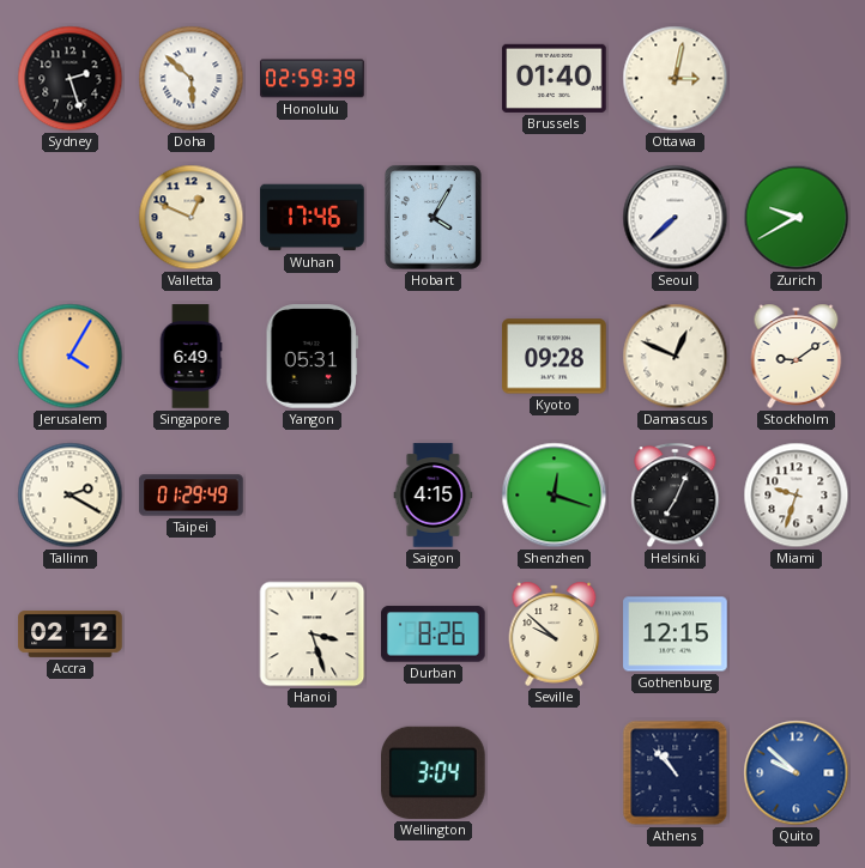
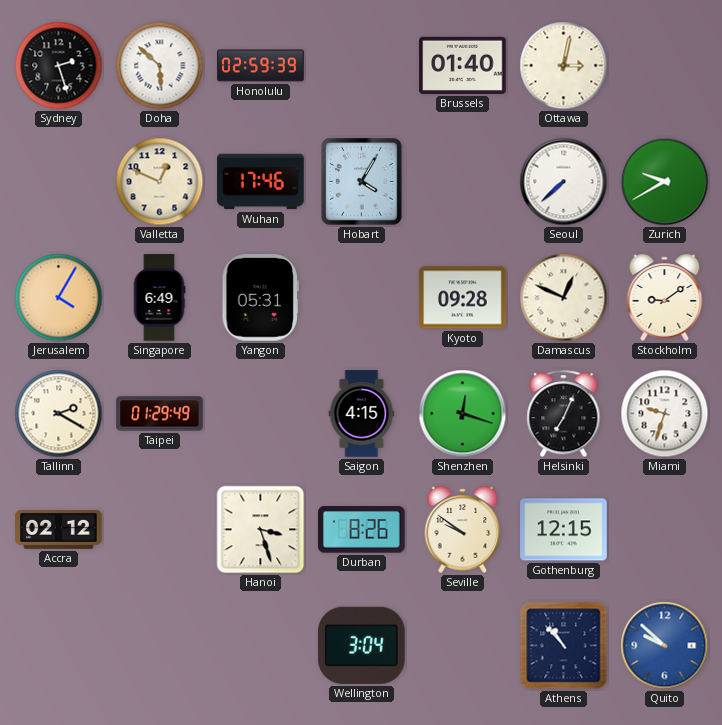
Seville: 9:52 -> 9:51 (463, 529)
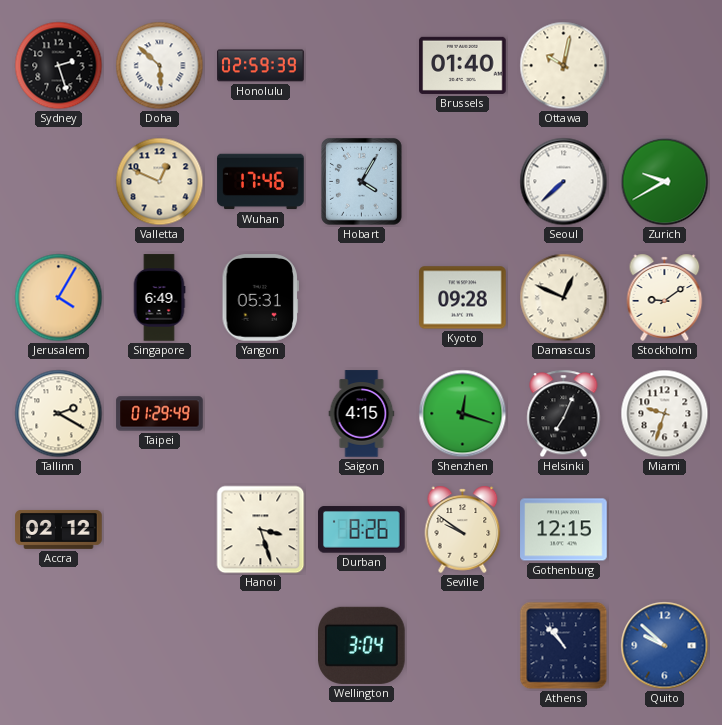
Ottawa: 3:02 -> 10:02 (564, 66)
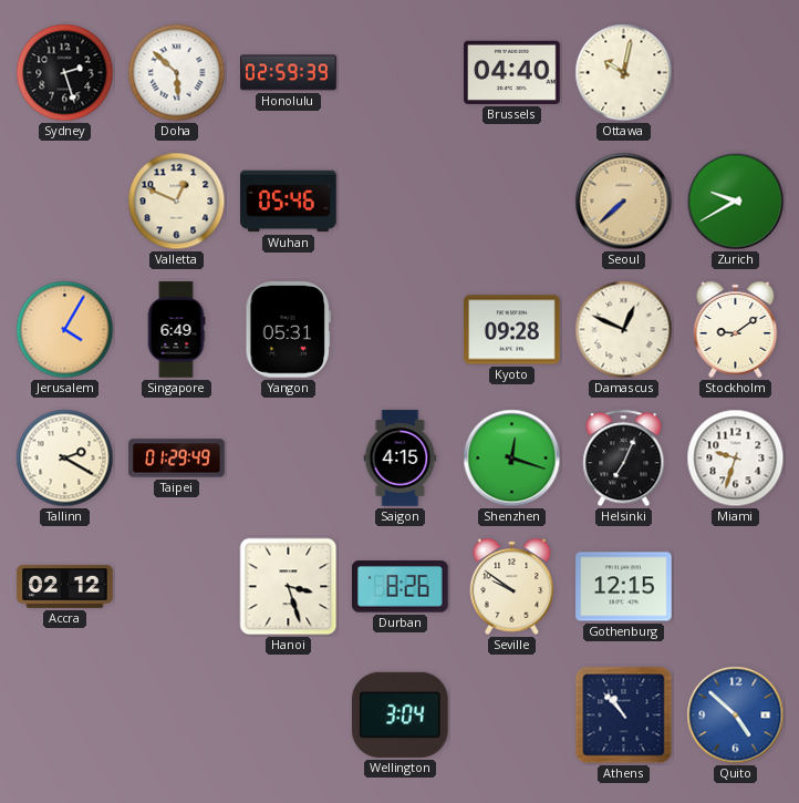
Brussels: 01:40 -> 04:40 (512, 72)
Wuhan: 17:46 -> 05:46 (289, 202)
Hobart: 4:05 -> none (361, 181)
Seoul dial: white -> champagne (624, 202)
Quito: 9:52 -> 4:52 (736, 716)
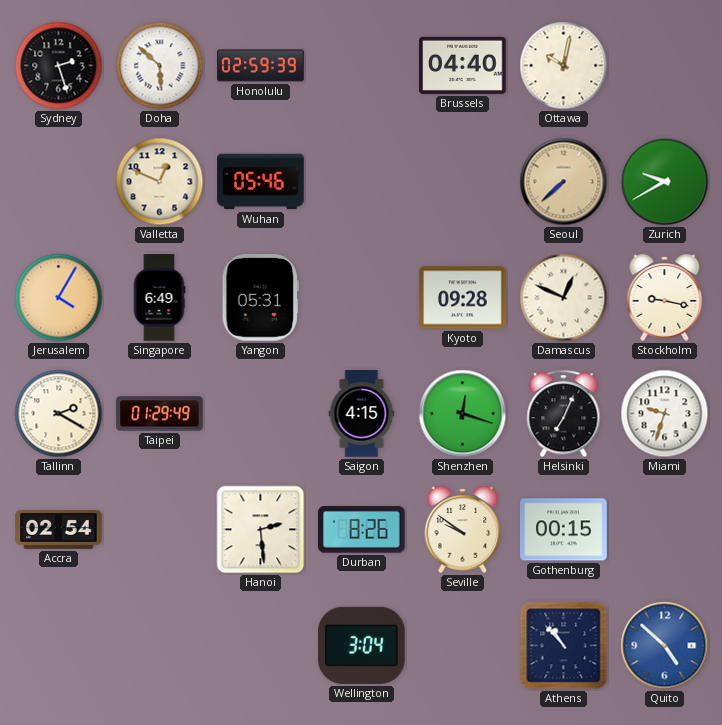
Stockholm: 9:09 -> 9:17 (665, 297)
Accra: 02:12 -> 02:54 (59, 529)
Hanoi: 3:27 -> 2:29 (261, 530)
Gothenburg: 12:15 -> 00:15 (564, 530)
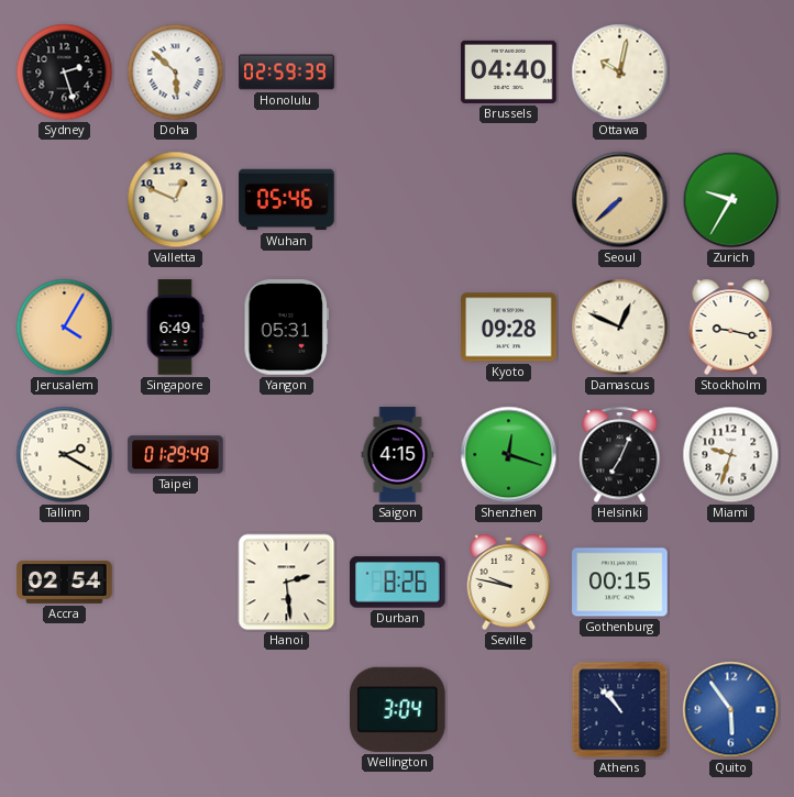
Zurich: 9:40 -> 9:35 (731, 200)
Seville: 9:51 -> 9:47 (509, 582)
Quito: 4:52 -> 5:54 (731, 710)
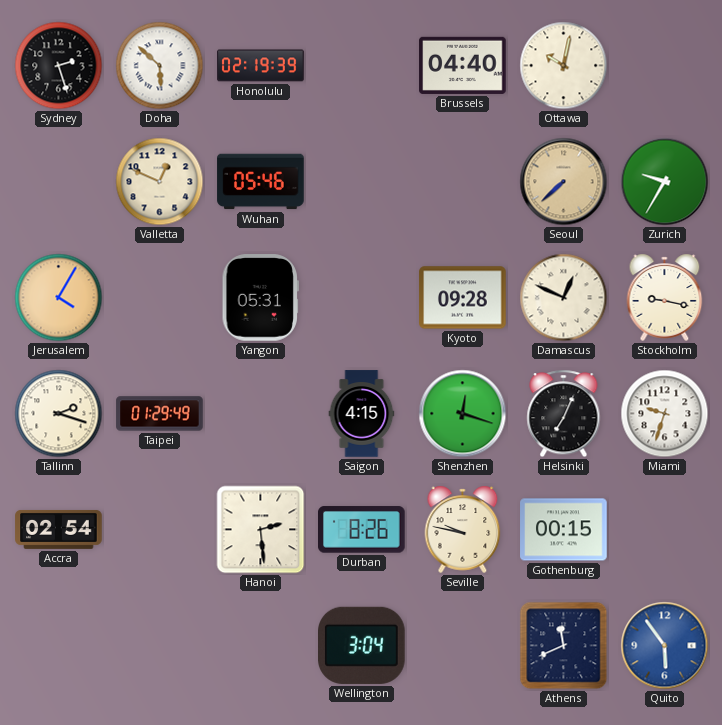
Honolulu: 02:59 -> 02:19 (261, 66)
Singapore: 6:49 -> none (175, 328)
Tallinn: 2:20 -> 2:18 (59, 414)
Athens: 10:53 -> 11:41 (564, 646)
